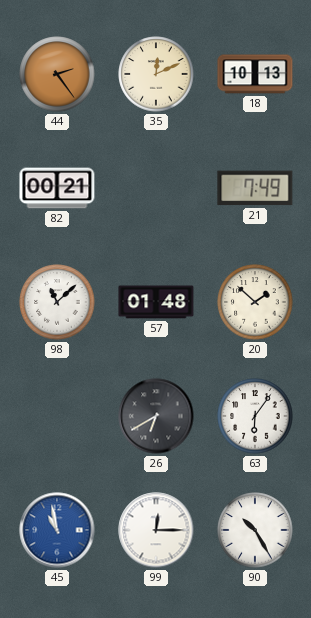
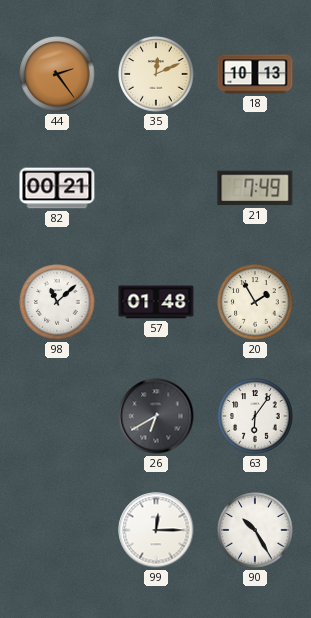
20: 1:52 -> 1:55 (255, 302)
45: 10:58 -> none (57, 530)
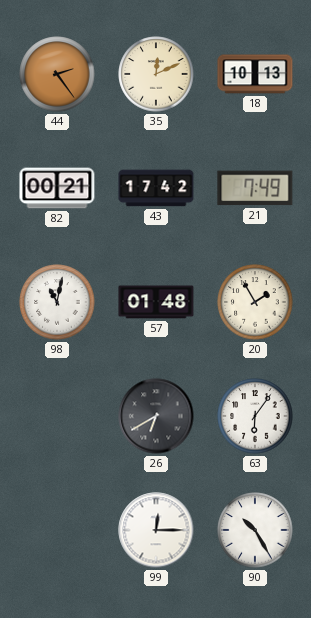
43: none -> 17:42 (156, 188)
98: 11:08 -> 11:02 (57, 302)
